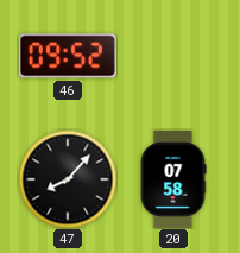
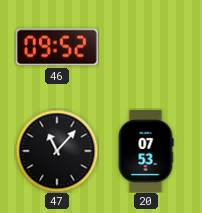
47: 8:07 -> 11:07 (57, 151)
20: 07:58 -> 07:53 (146, 151)
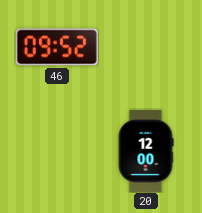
47: 11:07 -> none (57, 151)
20: 07:53 -> 12:00 (146, 151)
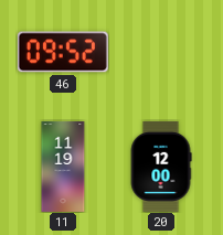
11: none -> 11:19 (63, 167)
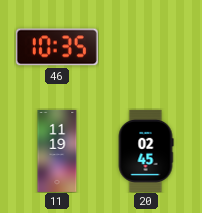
46: 09:52 -> 10:35 (57, 47)
20: 12:00 -> 02:45 (146, 151)
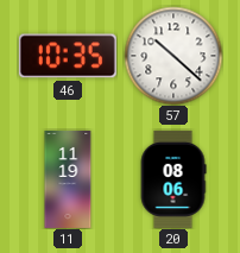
57: none -> 10:22 (173, 56)
20: 02:45 -> 08:06 (173, 179)
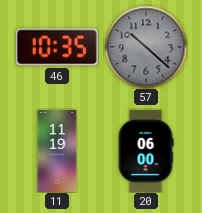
57 dial: white -> grey (146, 47)
20: 08:06 -> 06:00 (146, 151)
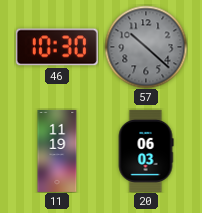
46: 10:35 -> 10:30 (57, 47)
20: 06:00 -> 06:03 (146, 151)
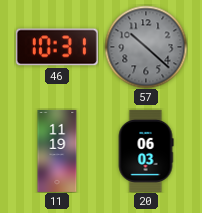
46: 10:30 -> 10:31 (57, 47)
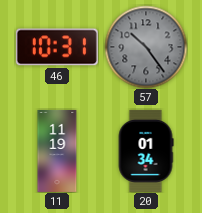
57: 10:22 -> 10:24 (146, 47)
20: 06:03 -> 01:34 (146, 151)
